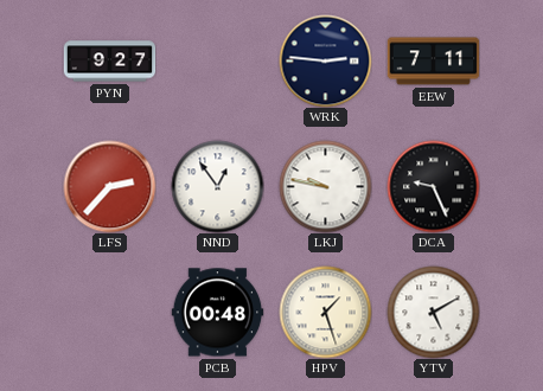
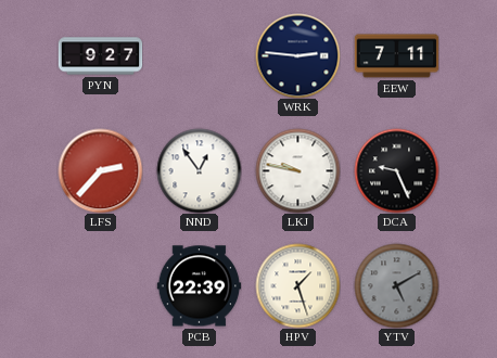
PCB: 00:48 -> 22:39 (199, 286)
YTV dial: white -> grey (396, 285)
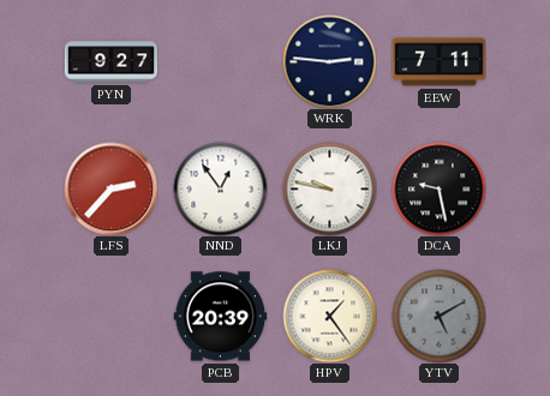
DCA: 9:26 -> 9:28 (438, 188)
PCB: 22:39 -> 20:39 (220, 317)
HPV: 1:27 -> 1:24 (329, 316)
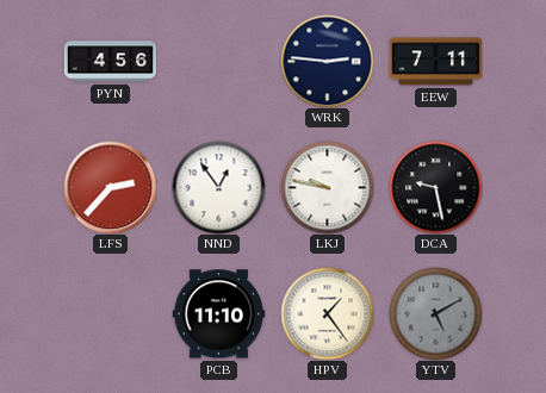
PYN: 9:27 -> 4:56 (110, 62)
PCB: 20:39 -> 11:10 (218, 314)
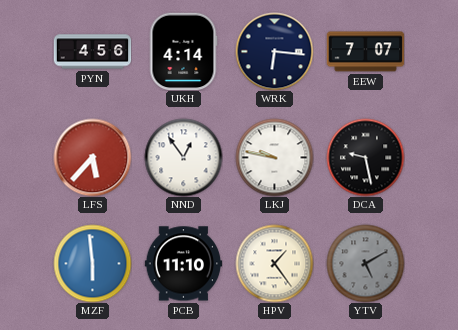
UKH: none -> 4:14 (183, 51)
WRK: 2:46 -> 6:16 (274, 51)
EEW: 7:11 -> 7:07 (365, 52)
LFS: 2:37 -> 5:37 (92, 157)
MZF: none -> 5:59 (92, 263)
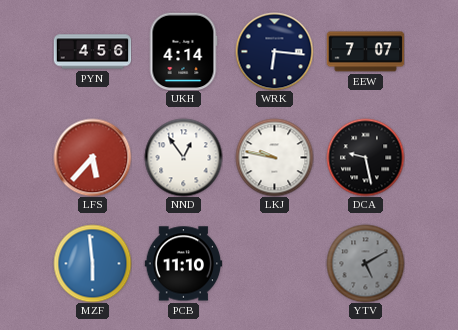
HPV: 1:24 -> none (274, 263)
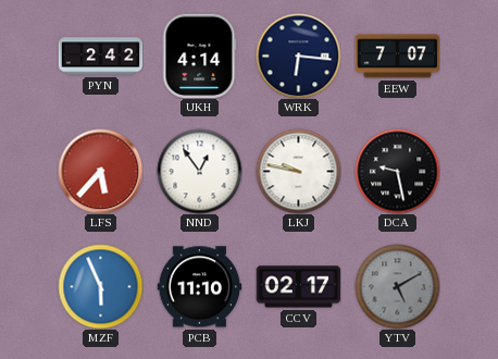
PYN: 4:56 -> 2:42 (100, 57)
MZF: 5:59 -> 5:56 (100, 286)
CCV: none -> 02:17 (298, 287)
